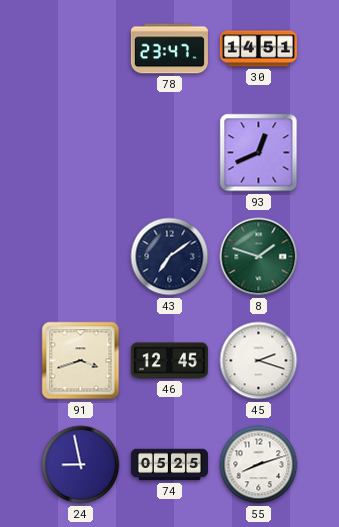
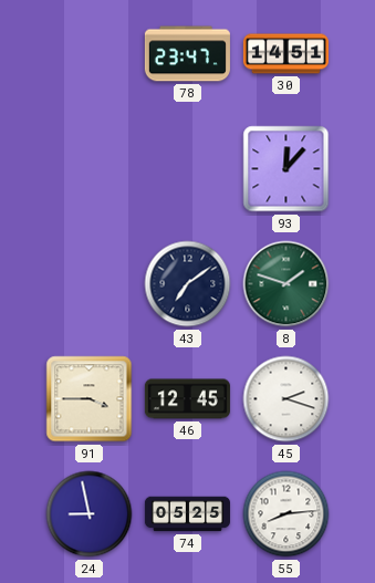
93: 12:41 -> 12:07 (287, 169)
91: 3:42 -> 3:45 (90, 399)
55: 8:12 -> 8:14 (287, 514)
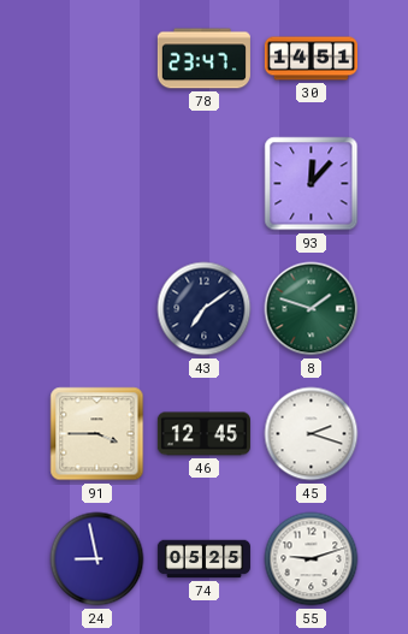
55: 8:14 -> 9:12 (312, 559)
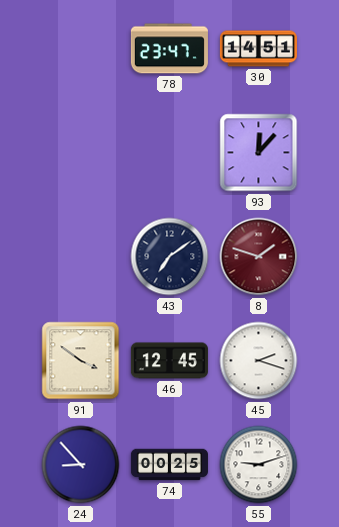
8 dial: green -> burgundy (259, 257)
91: 3:45 -> 3:51 (81, 361)
24: 8:58 -> 8:53 (81, 465)
74: 05:25 -> 00:25 (169, 465)
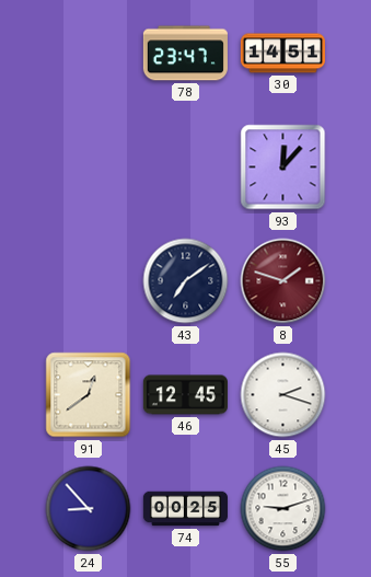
91: 3:51 -> 12:39 (89, 395)
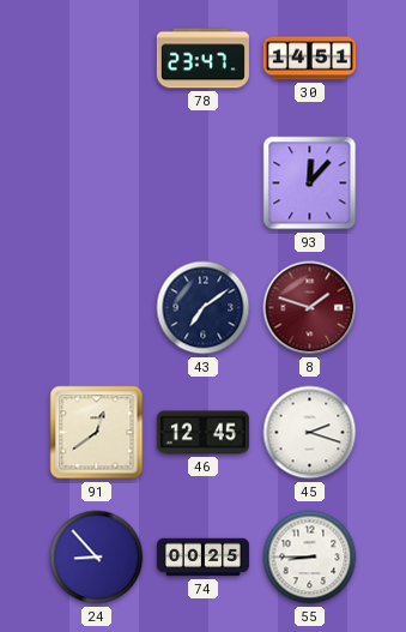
55: 9:12 -> 8:45 (310, 558)
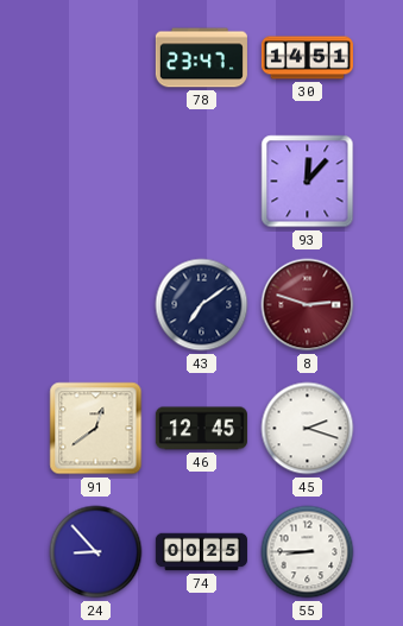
8: 1:48 -> 2:48 (308, 305)
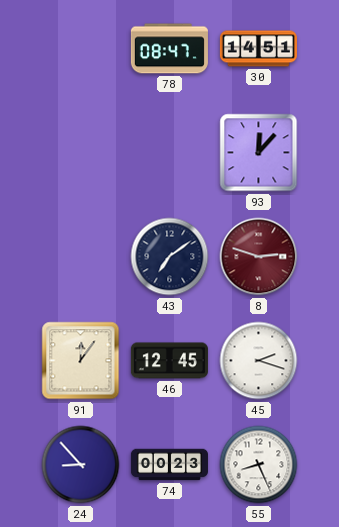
78: 23:47 -> 08:47 (169, 49)
91: 12:39 -> 12:06 (81, 361)
74: 00:25 -> 00:23 (169, 465)
55: 8:45 -> 8:26 (259, 465)
